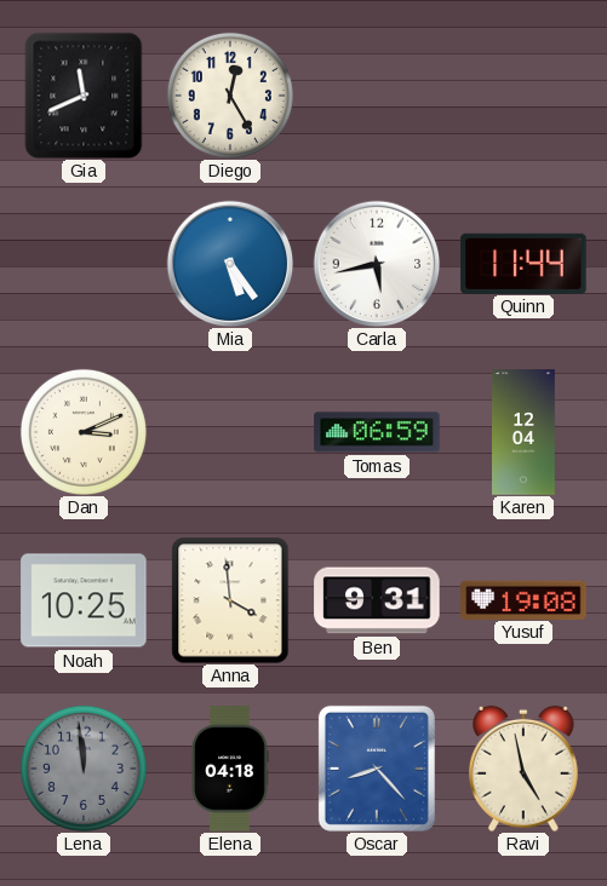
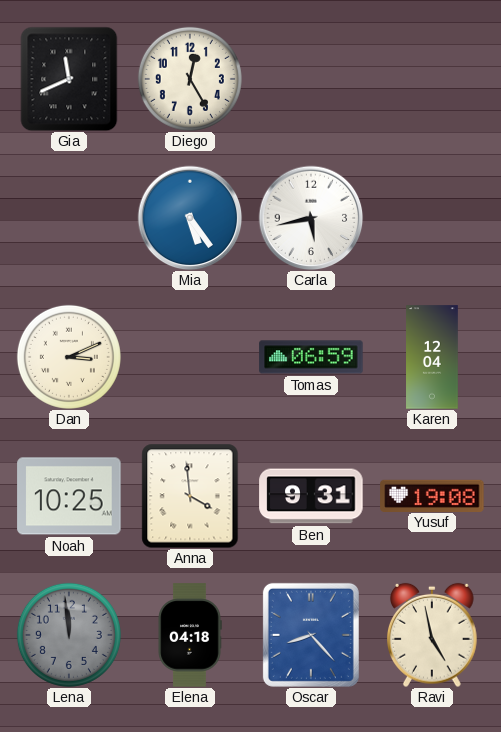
Quinn: 11:44 -> none (523, 263)
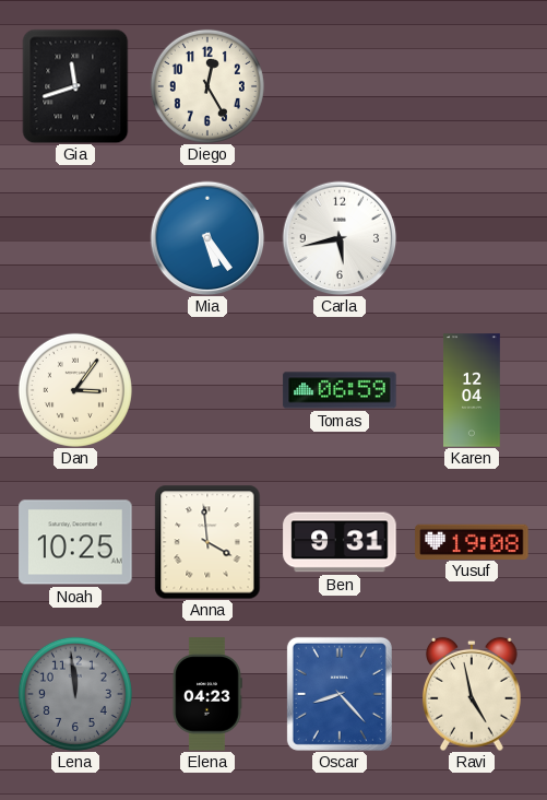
Gia: 11:41 -> 11:42 (75, 86)
Dan: 3:11 -> 3:06 (75, 390)
Elena: 04:18 -> 04:23 (207, 694)
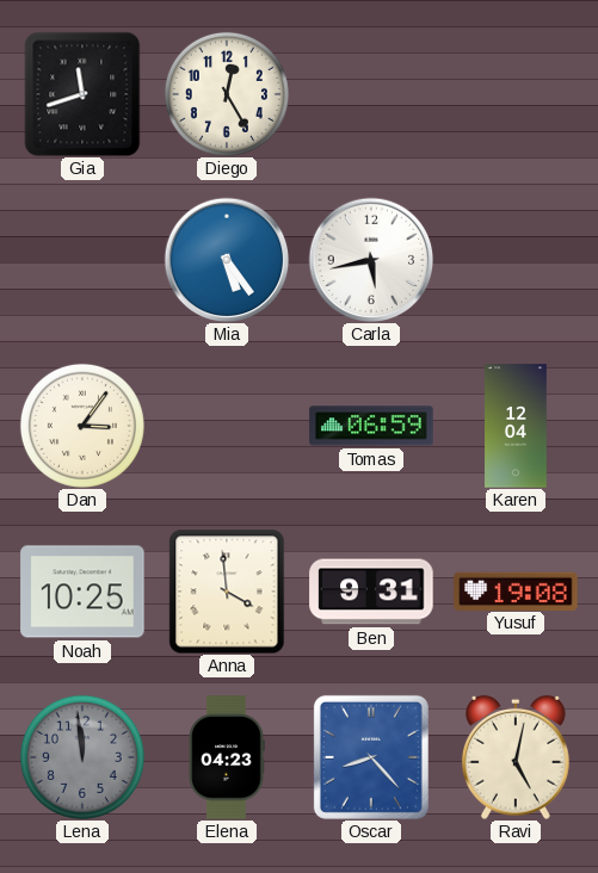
Ravi: 4:58 -> 5:02 (517, 757)
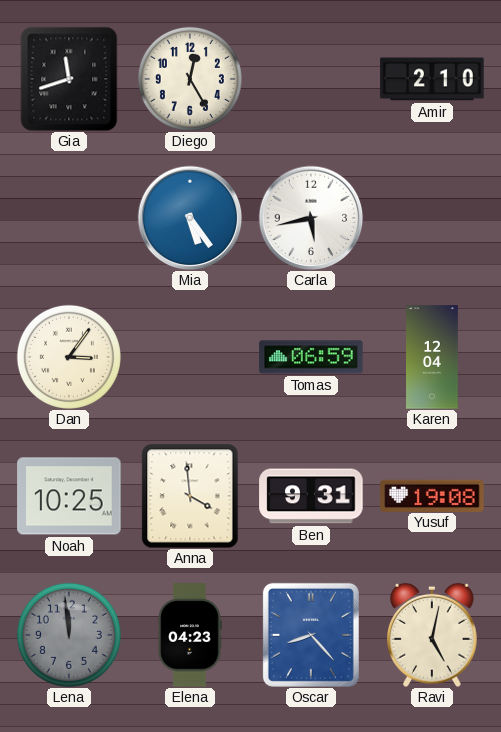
Amir: none -> 2:10 (432, 79)
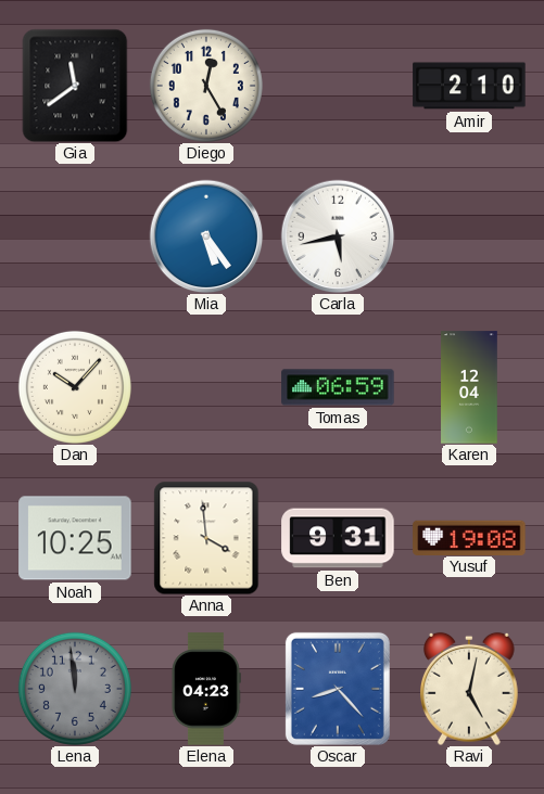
Gia: 11:42 -> 11:39 (75, 86)
Dan: 3:06 -> 10:07 (75, 387)
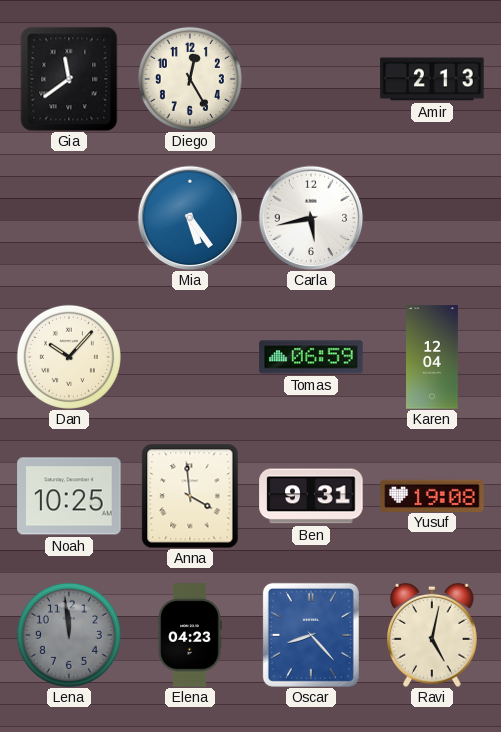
Amir: 2:10 -> 2:13 (432, 79)
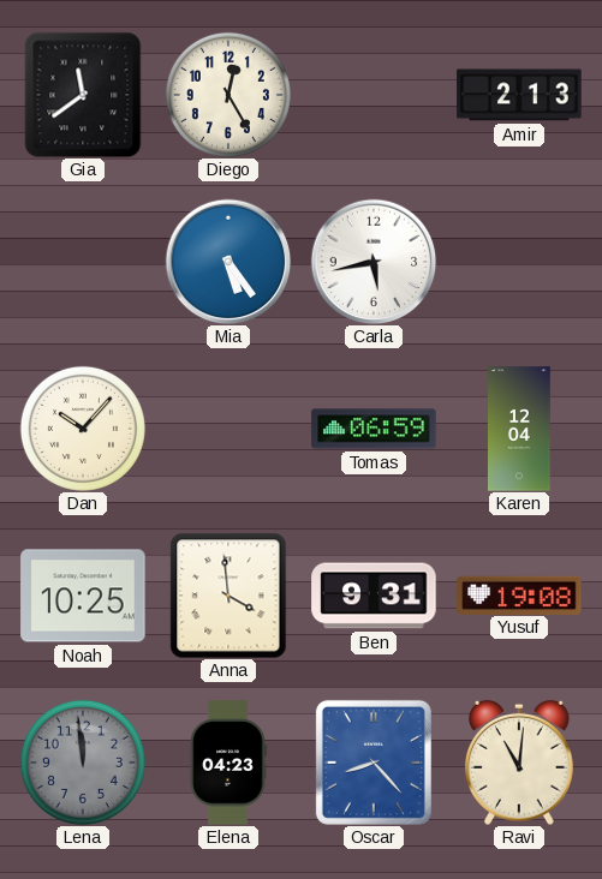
Ravi: 5:02 -> 11:01 (520, 763)
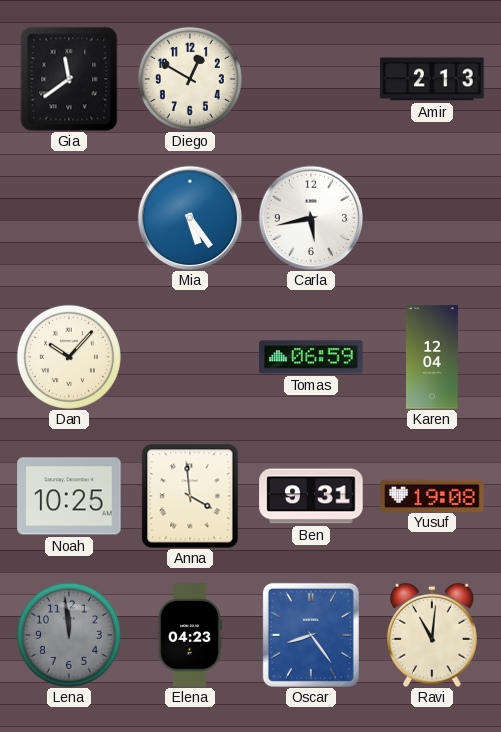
Diego: 12:25 -> 12:50 (190, 79)
Oscar: 8:23 -> 8:24 (311, 635)
